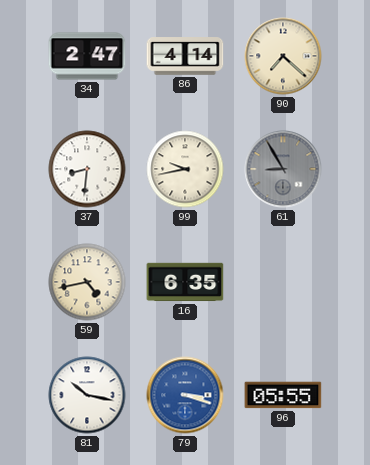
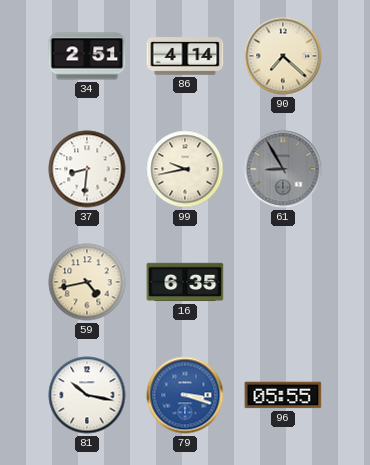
34: 2:47 -> 2:51 (87, 56)
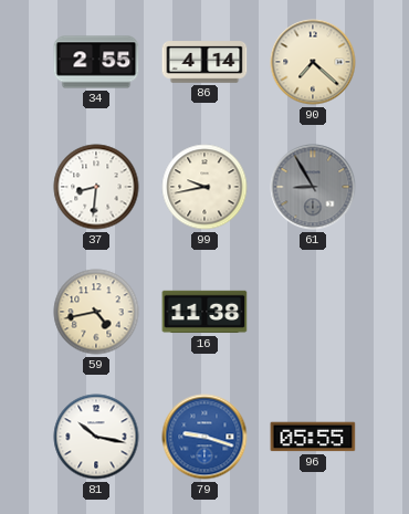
34: 2:51 -> 2:55 (96, 62)
16: 6:35 -> 11:38 (204, 312)
79: 3:18 -> 9:18 (204, 437)
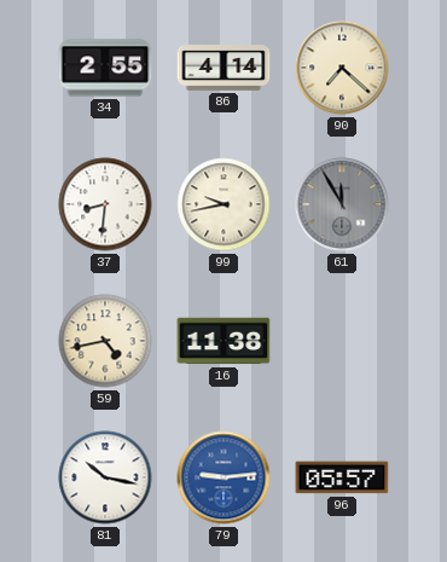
61: 8:55 -> 11:55 (342, 204)
79: 9:18 -> 9:14 (224, 477)
96: 05:55 -> 05:57 (342, 477)
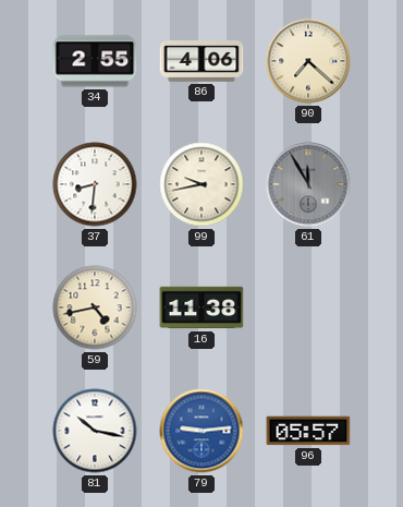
86: 4:14 -> 4:06 (201, 61)
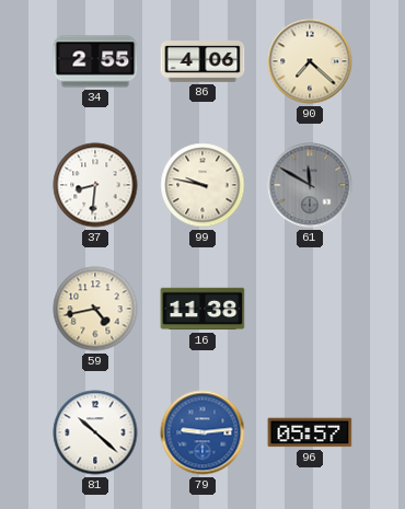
99: 9:43 -> 9:47 (202, 185)
61: 11:55 -> 11:50 (310, 185)
81: 10:17 -> 10:22 (95, 432)
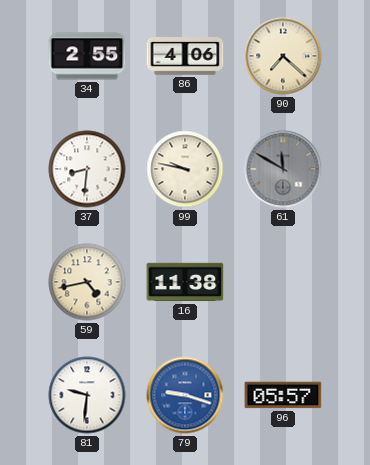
81: 10:22 -> 9:31 (87, 395)
79: 9:14 -> 9:18 (185, 395)
